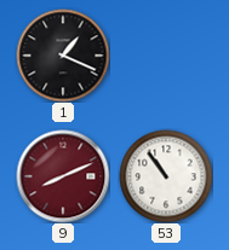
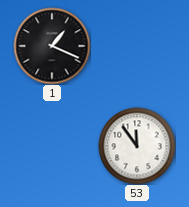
9: 8:11 -> none (63, 176)
53: 10:54 -> 11:54 (137, 146)
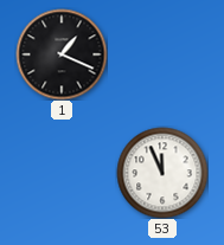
53: 11:54 -> 11:56 (162, 173)
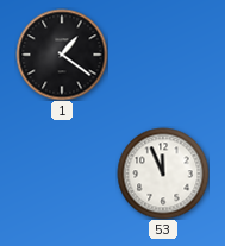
1: 1:19 -> 1:21 (62, 55)
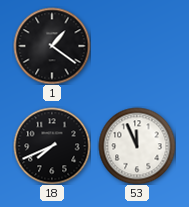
18: none -> 7:41 (52, 146)
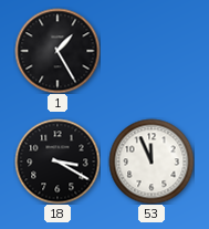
1: 1:21 -> 1:25 (58, 51)
18: 7:41 -> 3:20 (58, 162)
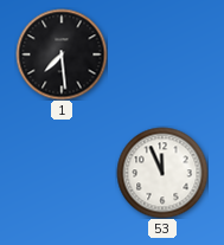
1: 1:25 -> 7:29 (62, 54)
18: 3:20 -> none (58, 162)
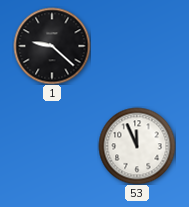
1: 7:29 -> 9:22 (52, 46)
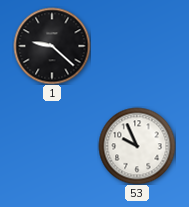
53: 11:56 -> 9:56 (137, 146)
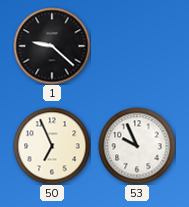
50: none -> 6:56 (52, 146)
